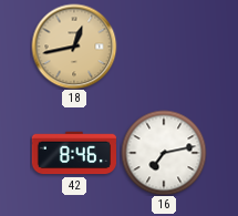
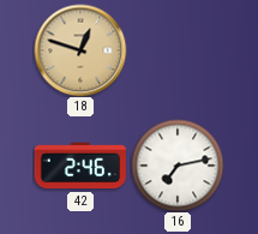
18: 12:43 -> 12:48 (80, 50)
42: 8:46 -> 2:46 (80, 166)
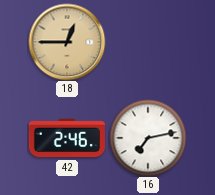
18: 12:48 -> 12:45 (67, 42)
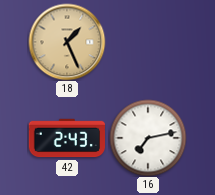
18: 12:45 -> 1:26 (67, 42)
42: 2:46 -> 2:43 (67, 138)
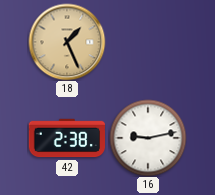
42: 2:43 -> 2:38 (67, 138)
16: 7:13 -> 9:13 (148, 138)
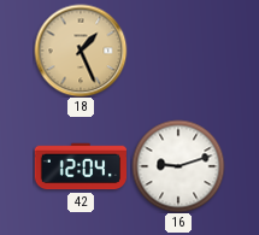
42: 2:38 -> 12:04 (81, 166)
16: 9:13 -> 9:12 (178, 166)
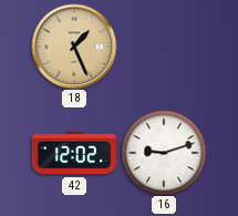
42: 12:04 -> 12:02 (74, 153)
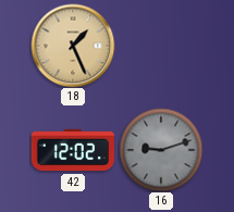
16 dial: white -> grey (161, 150)
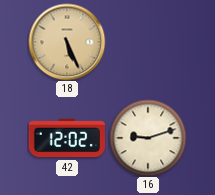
18: 1:26 -> 5:26 (67, 42)
16 dial: grey -> cream (148, 138)
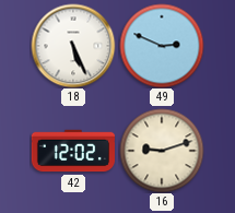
18 dial: champagne -> white (73, 46)
49: none -> 2:49 (162, 46)
